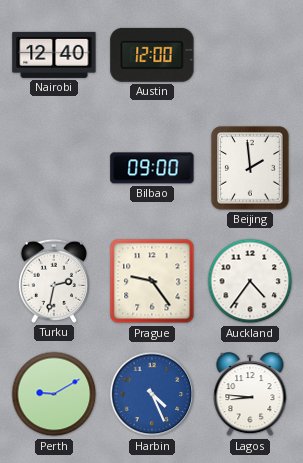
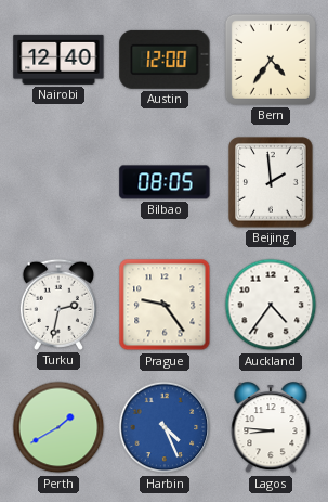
Bern: none -> 4:36 (271, 60)
Bilbao: 09:00 -> 08:05 (165, 182)
Perth: 9:10 -> 1:40 (58, 427)
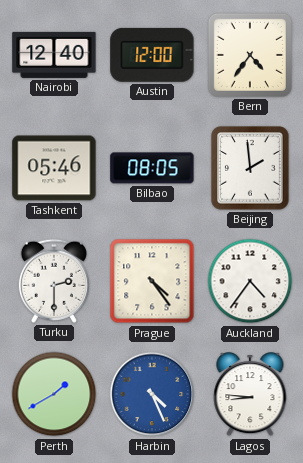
Tashkent: none -> 05:46 (54, 168)
Turku: 2:32 -> 2:30 (54, 281)
Prague: 9:24 -> 4:24 (152, 281)
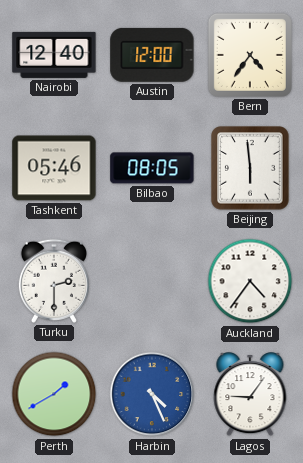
Beijing: 1:59 -> 5:59 (250, 168)
Prague: 4:24 -> none (152, 281)
Lagos: 8:46 -> 9:06 (250, 395)
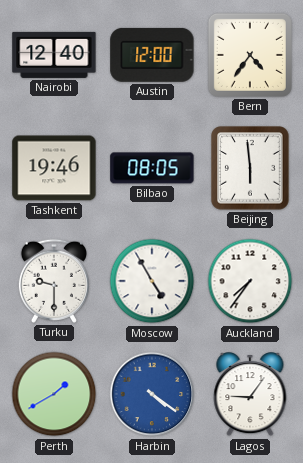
Tashkent: 05:46 -> 19:46 (54, 168)
Turku: 2:30 -> 9:30 (54, 281)
Moscow: none -> 4:55 (152, 281)
Auckland: 4:36 -> 7:36 (250, 281)
Harbin: 4:26 -> 4:21 (152, 394)
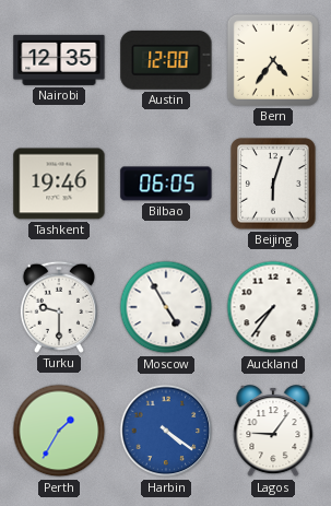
Nairobi: 12:40 -> 12:35 (59, 60)
Bilbao: 08:05 -> 06:05 (166, 184)
Beijing: 5:59 -> 6:03 (273, 184)
Perth: 1:40 -> 1:35 (59, 431)
